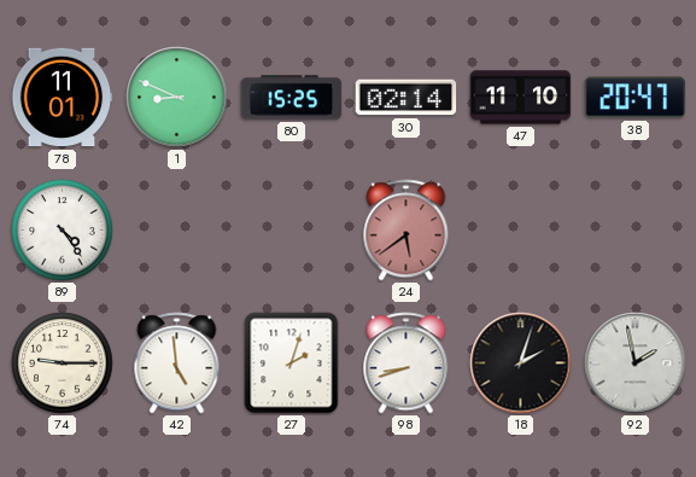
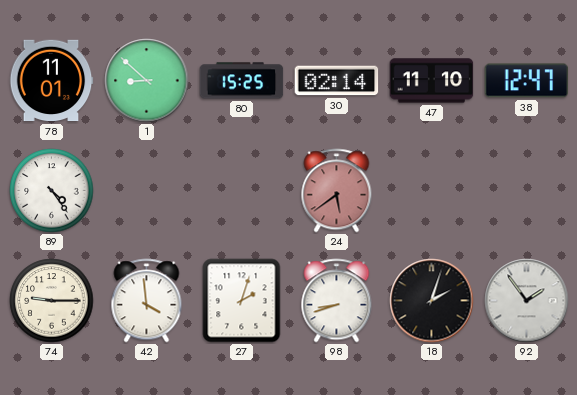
1: 8:49 -> 8:52 (147, 81)
38: 20:47 -> 12:47 (527, 81)
42: 4:59 -> 3:59 (147, 301)
92: 1:58 -> 1:54 (527, 301)
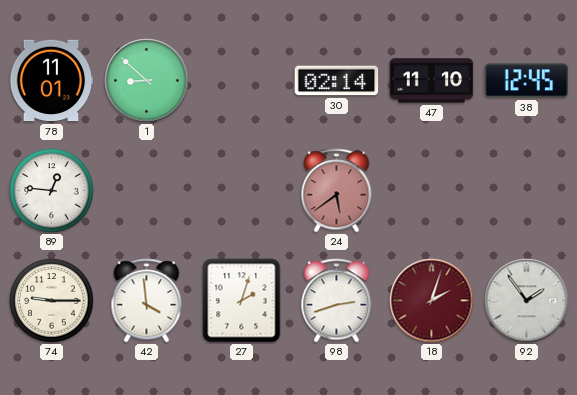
80: 15:25 -> none (242, 81)
38: 12:47 -> 12:45 (527, 81)
89: 4:24 -> 12:46 (52, 191)
98: 8:42 -> 2:42 (337, 301)
18 dial: black -> burgundy (432, 301)
